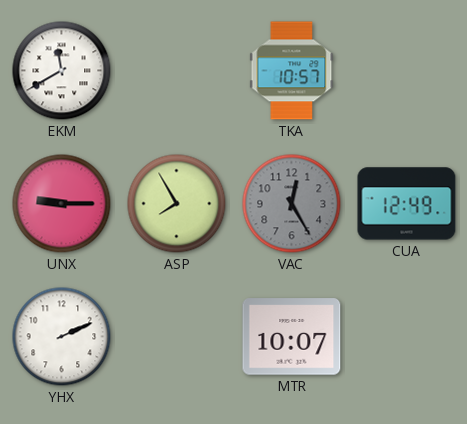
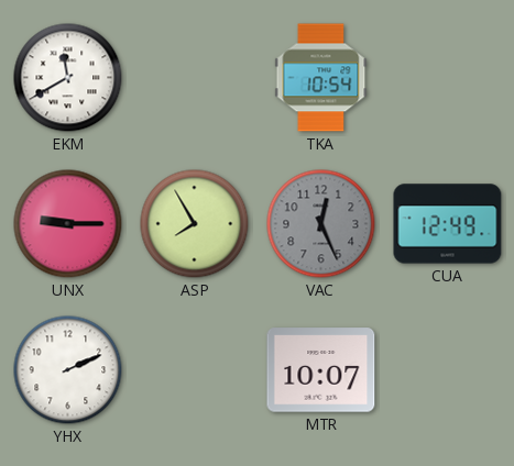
TKA: 10:57 -> 10:54 (321, 78)
VAC: 12:25 -> 12:26 (321, 224)
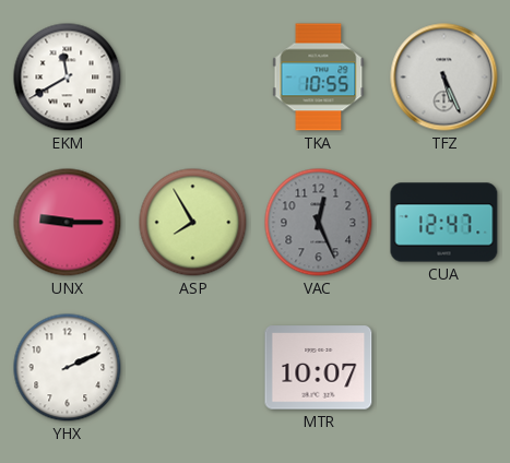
TKA: 10:54 -> 10:55 (319, 78)
TFZ: none -> 5:26 (444, 78)
CUA: 12:49 -> 12:47 (444, 223)
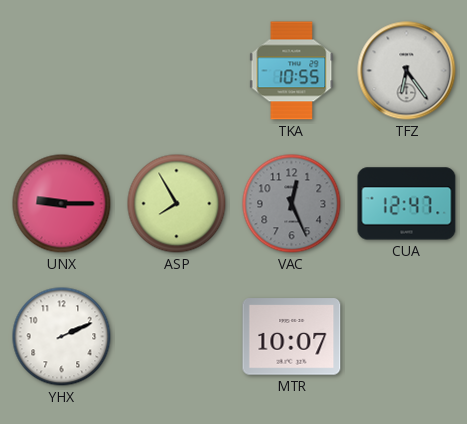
EKM: 11:40 -> none (68, 78)
TFZ: 5:26 -> 6:24 (407, 71)
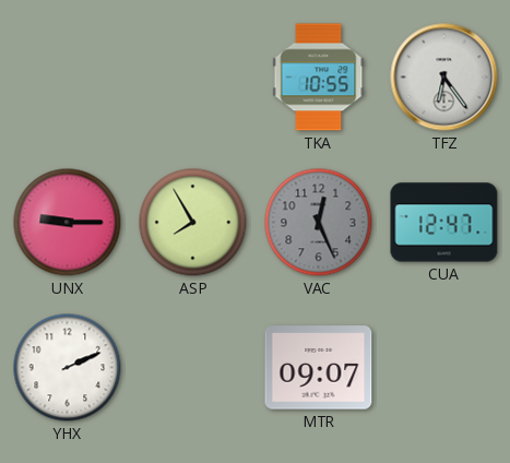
MTR: 10:07 -> 09:07 (319, 368)
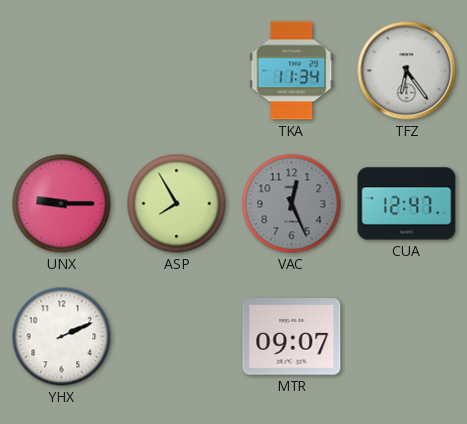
TKA: 10:55 -> 11:34 (292, 71)
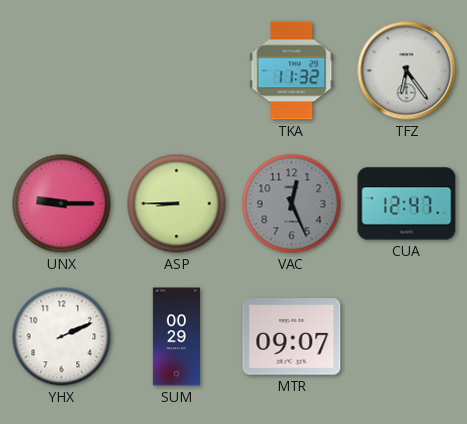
TKA: 11:34 -> 11:32 (292, 71)
ASP: 7:55 -> 8:45 (177, 204)
SUM: none -> 00:29 (176, 337)
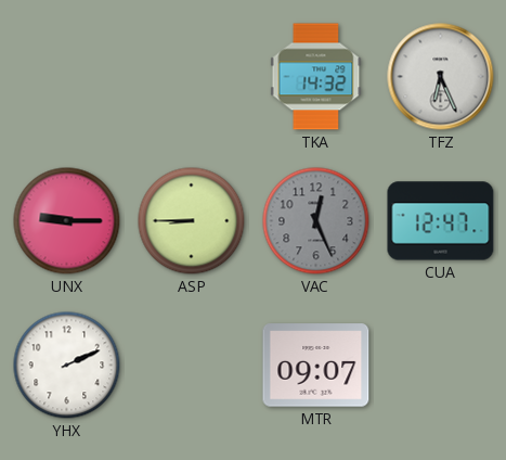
TKA: 11:32 -> 14:32 (316, 77)
TFZ: 6:24 -> 6:26 (441, 77)
SUM: 00:29 -> none (176, 337)
